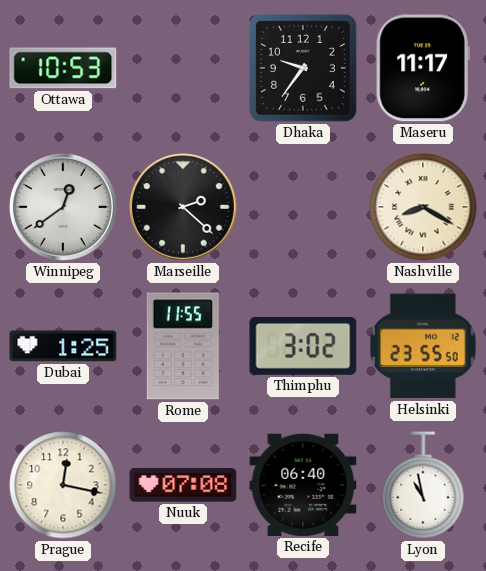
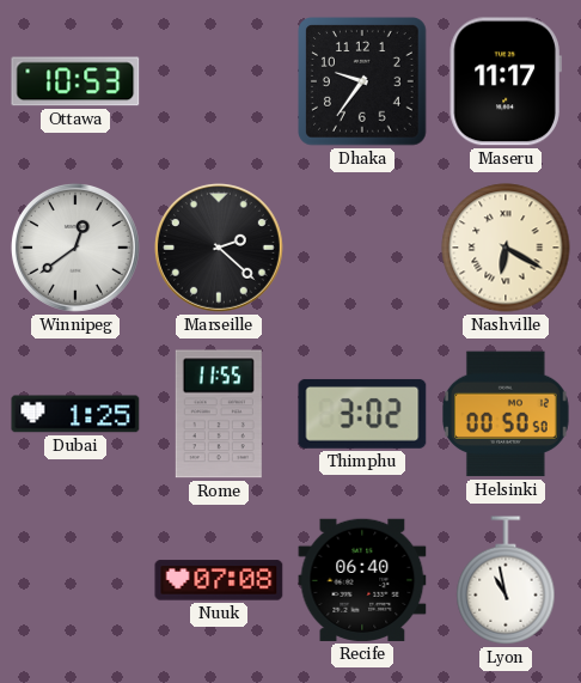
Nashville: 8:20 -> 6:20 (506, 248)
Helsinki: 23:55 -> 00:50 (507, 414)
Prague: 12:17 -> none (63, 485)
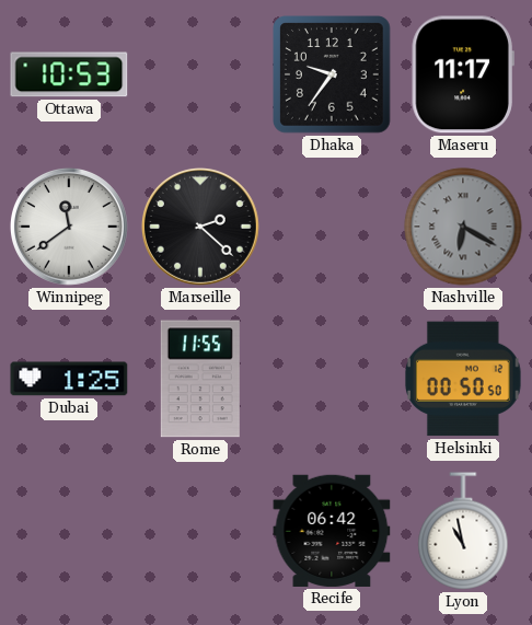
Winnipeg: 12:39 -> 11:39 (69, 227)
Nashville dial: cream -> grey (463, 227)
Thimphu: 3:02 -> none (362, 414)
Nuuk: 07:08 -> none (219, 580)
Recife: 06:40 -> 06:42 (332, 531)
